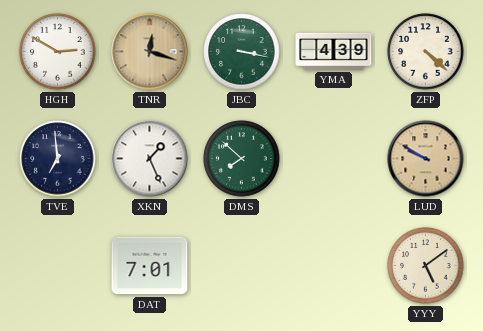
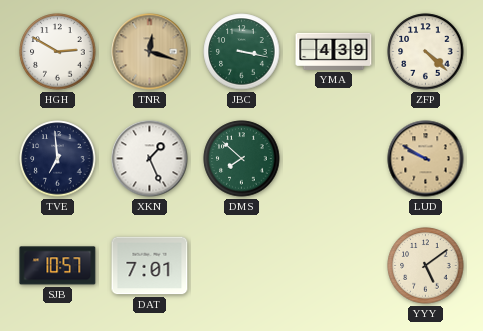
SJB: none -> 10:57 (58, 266)
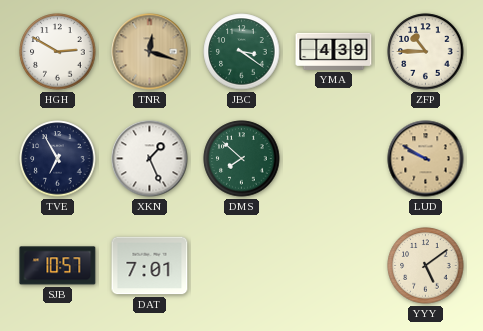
JBC: 3:17 -> 3:21 (242, 52)
ZFP: 4:22 -> 10:45 (426, 52)
TVE: 6:59 -> 6:55 (58, 159)
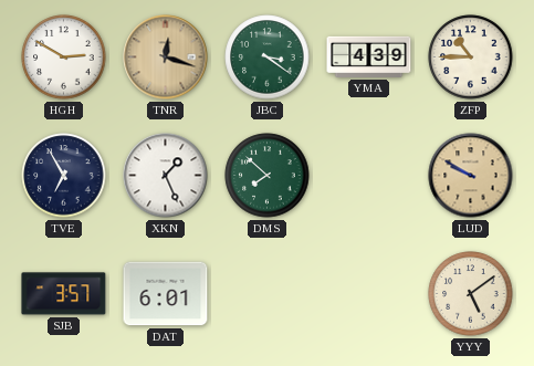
SJB: 10:57 -> 3:57 (64, 294)
DAT: 7:01 -> 6:01 (166, 294)
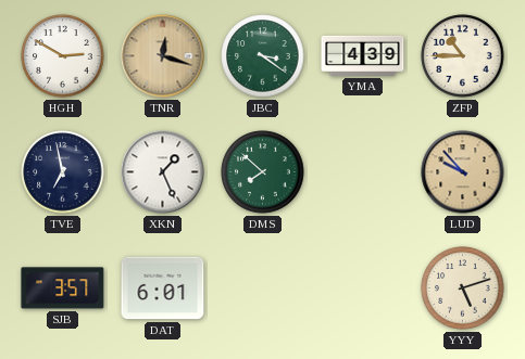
TVE: 6:55 -> 6:58 (63, 172)
LUD: 9:50 -> 9:53 (463, 172)
YYY: 5:09 -> 5:12 (463, 289)
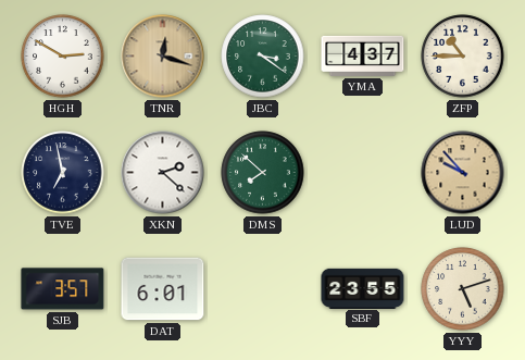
YMA: 4:39 -> 4:37 (363, 55)
XKN: 1:26 -> 2:22 (163, 173)
SBF: none -> 23:55 (363, 288)
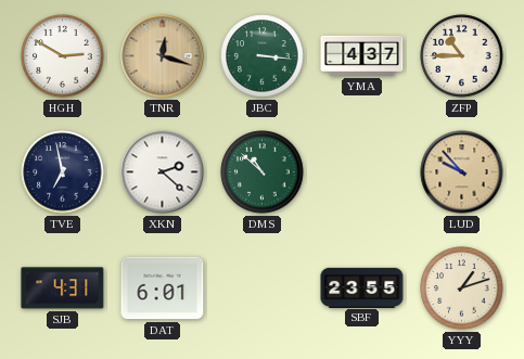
JBC: 3:21 -> 3:16 (263, 56)
DMS: 7:52 -> 10:52 (263, 172)
SJB: 3:57 -> 4:31 (63, 289)
YYY: 5:12 -> 1:12 (462, 289)
